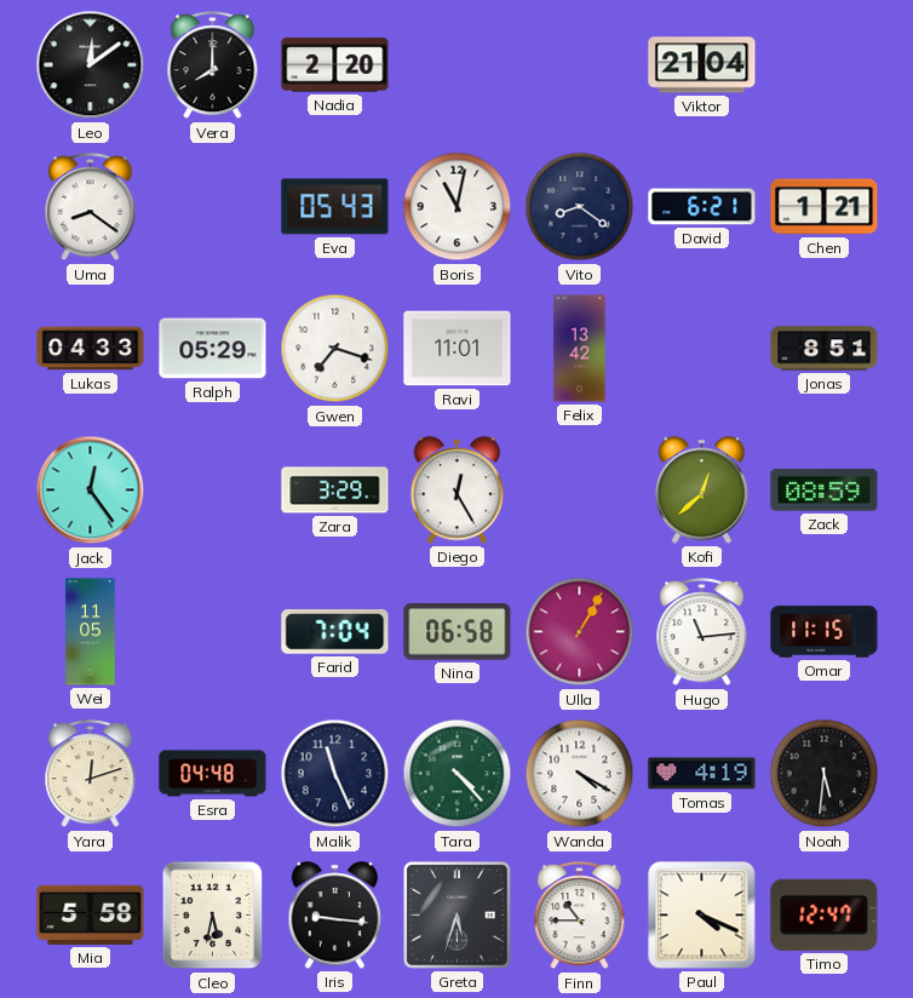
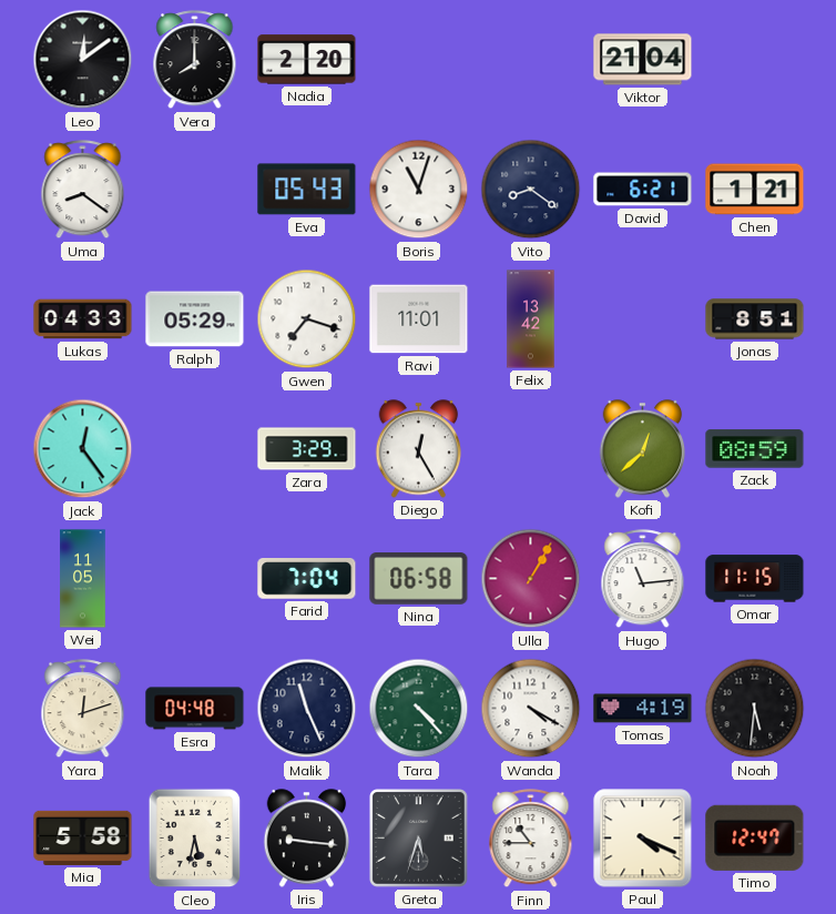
Boris: 11:02 -> 11:03 (419, 190)
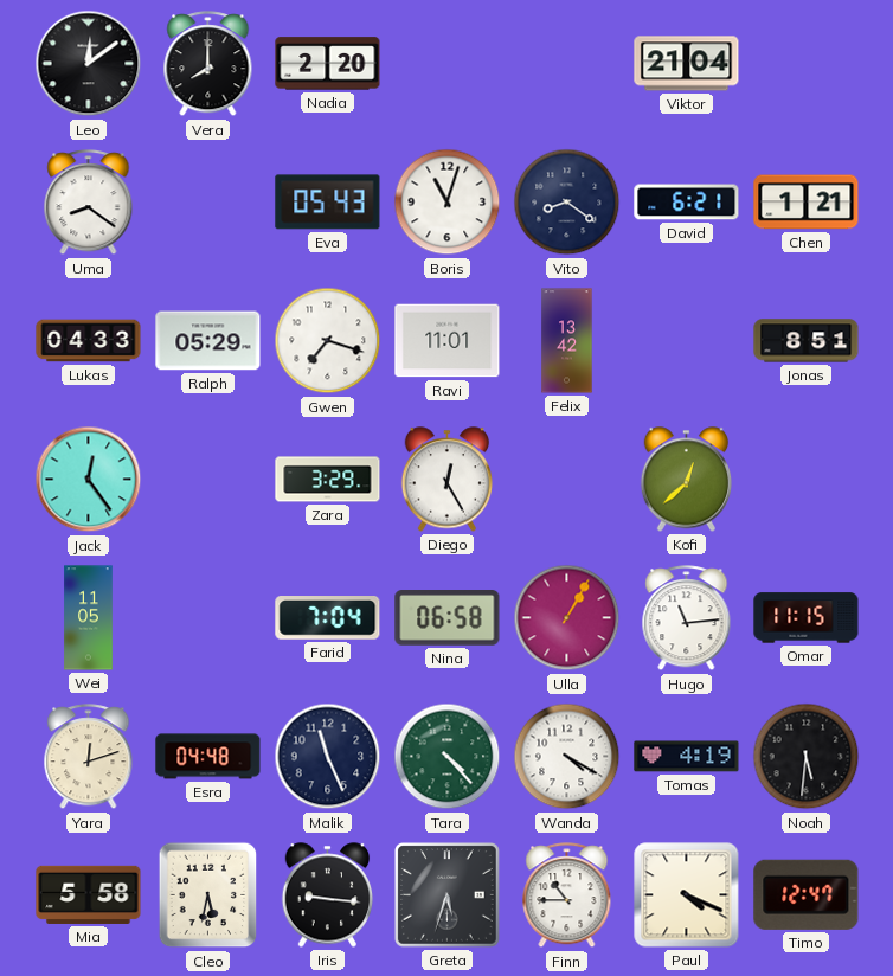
Zack: 08:59 -> none (755, 449)
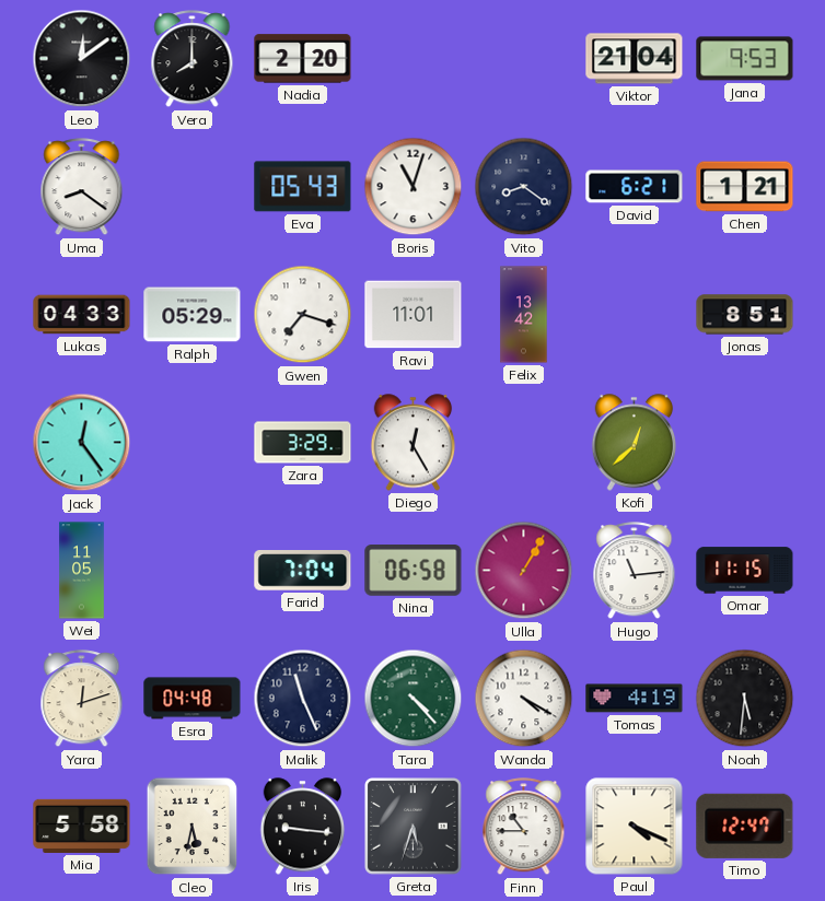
Jana: none -> 9:53 (745, 59)
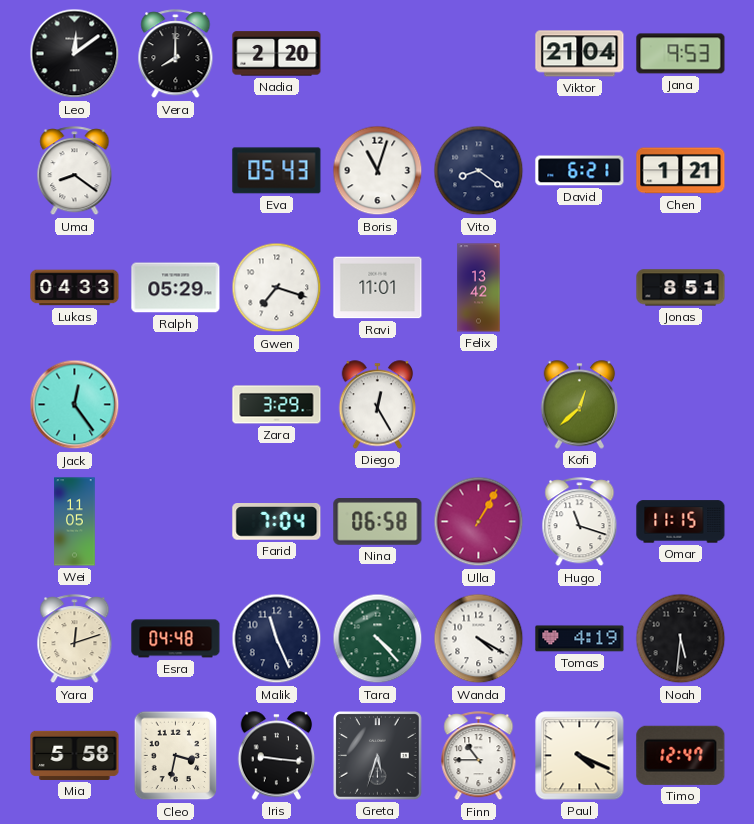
Hugo: 11:14 -> 11:18 (580, 522)
Cleo: 5:32 -> 3:32 (176, 756)
